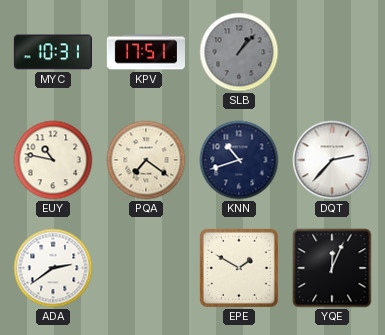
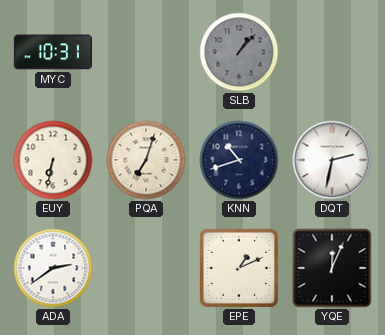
KPV: 17:51 -> none (146, 52)
EUY: 10:47 -> 6:32 (53, 160)
PQA: 7:21 -> 7:03 (146, 160)
DQT: 2:37 -> 2:32 (332, 160)
EPE: 1:50 -> 1:11 (239, 268)
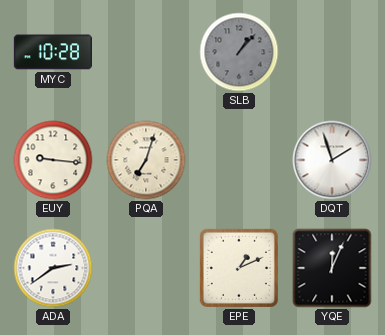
MYC: 10:31 -> 10:28 (53, 52)
EUY: 6:32 -> 9:16 (53, 160)
KNN: 10:42 -> none (239, 160)
DQT: 2:32 -> 1:57 (332, 160)
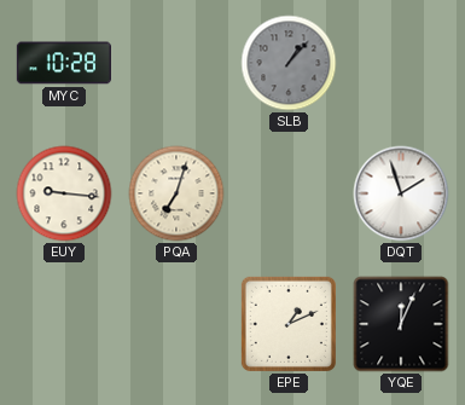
ADA: 2:39 -> none (53, 268)
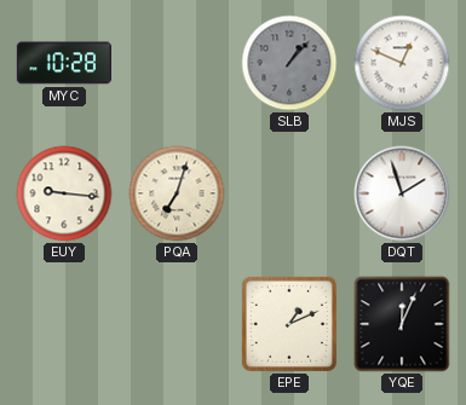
MJS: none -> 12:49 (402, 63)
